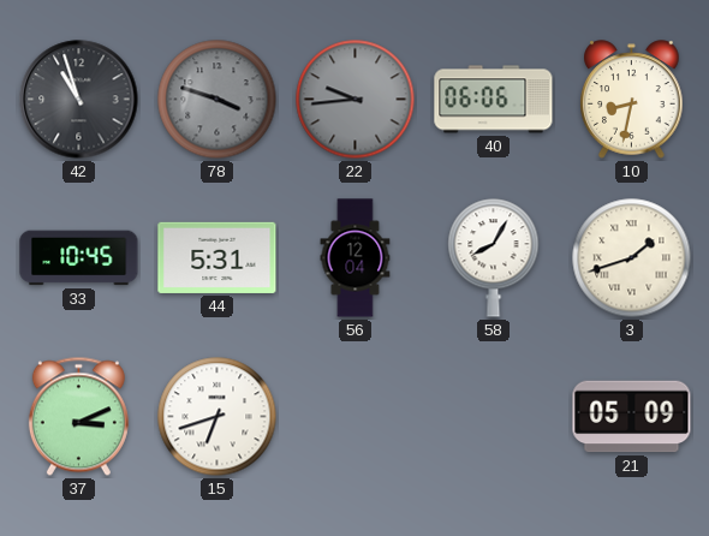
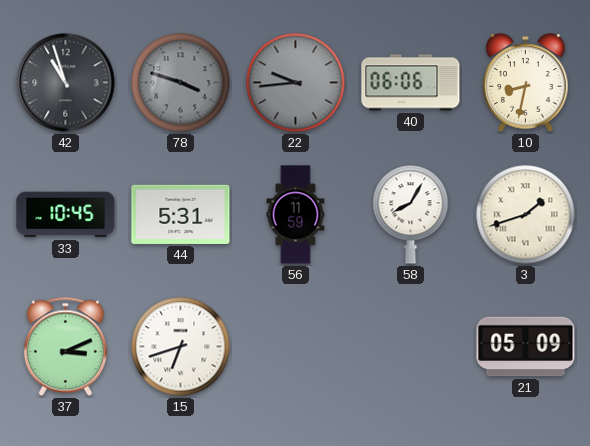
56: 12:04 -> 11:59 (296, 215)
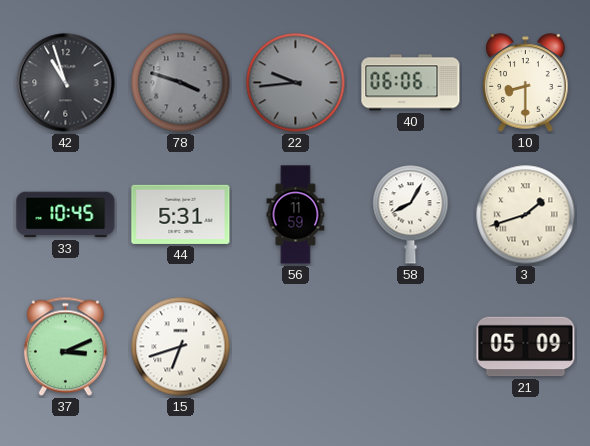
10: 8:32 -> 8:30 (526, 83)
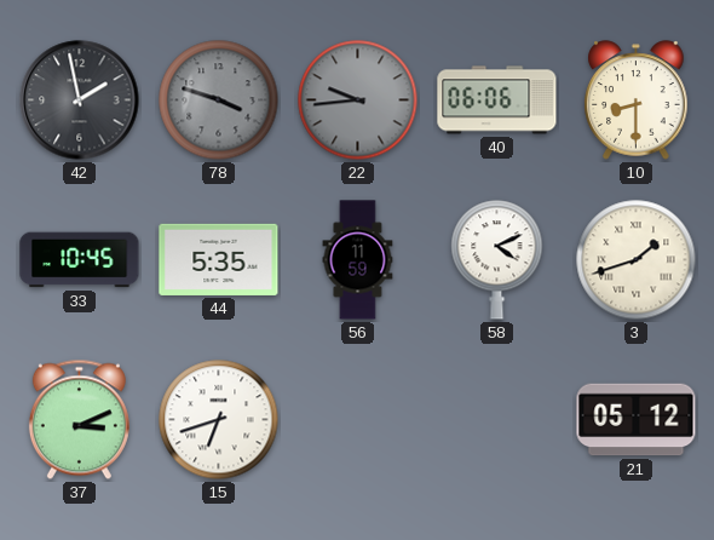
42: 10:57 -> 1:58 (80, 100)
44: 5:31 -> 5:35 (219, 259)
58: 8:05 -> 4:11 (497, 260)
21: 05:09 -> 05:12 (637, 420)
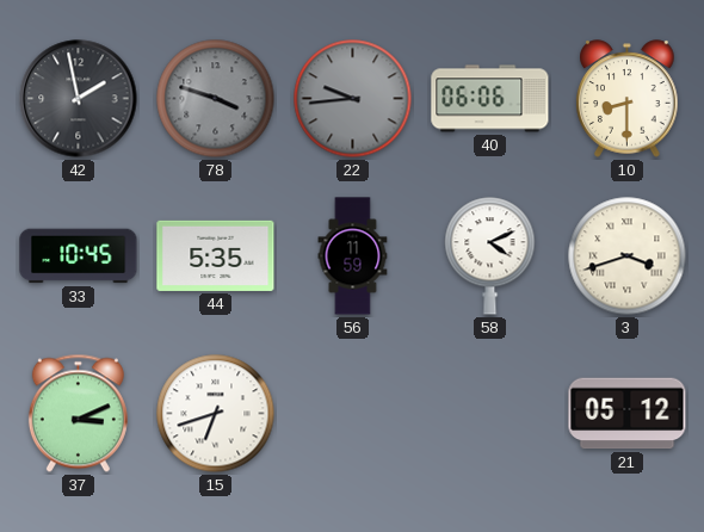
3: 1:42 -> 3:42 (628, 256)
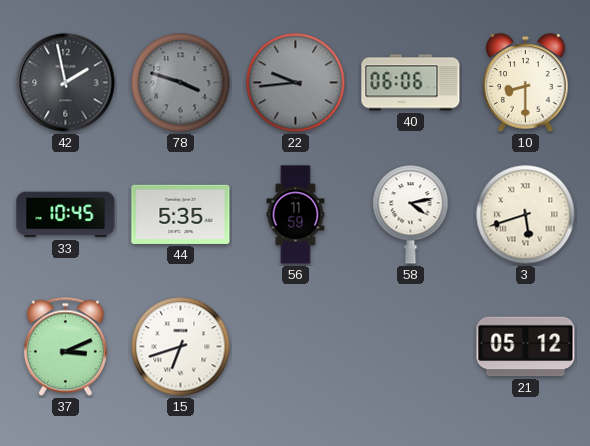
58: 4:11 -> 4:13 (411, 215)
3: 3:42 -> 5:42 (526, 215)
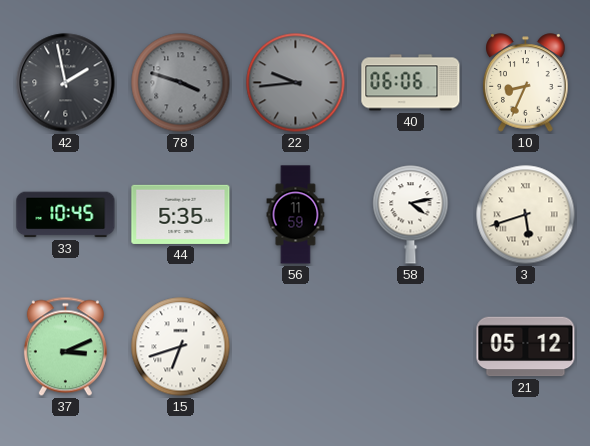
10: 8:30 -> 8:34 (526, 83)
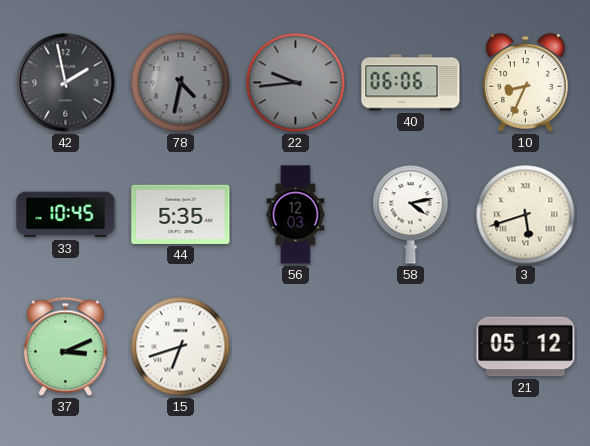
78: 3:48 -> 4:32 (181, 83)
56: 11:59 -> 12:03 (296, 215)
